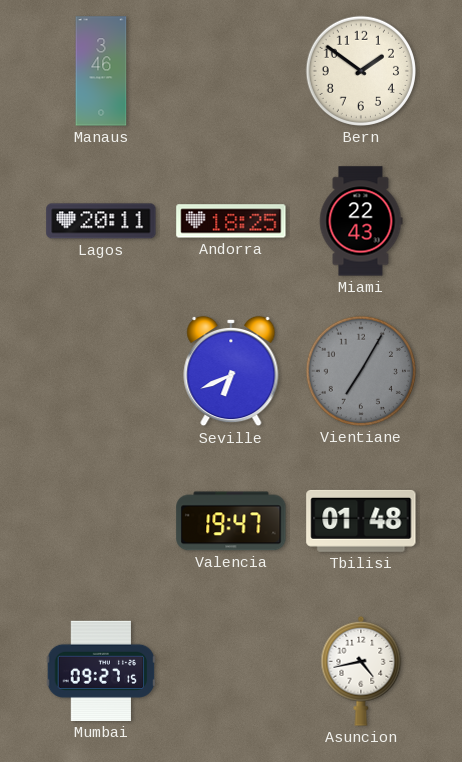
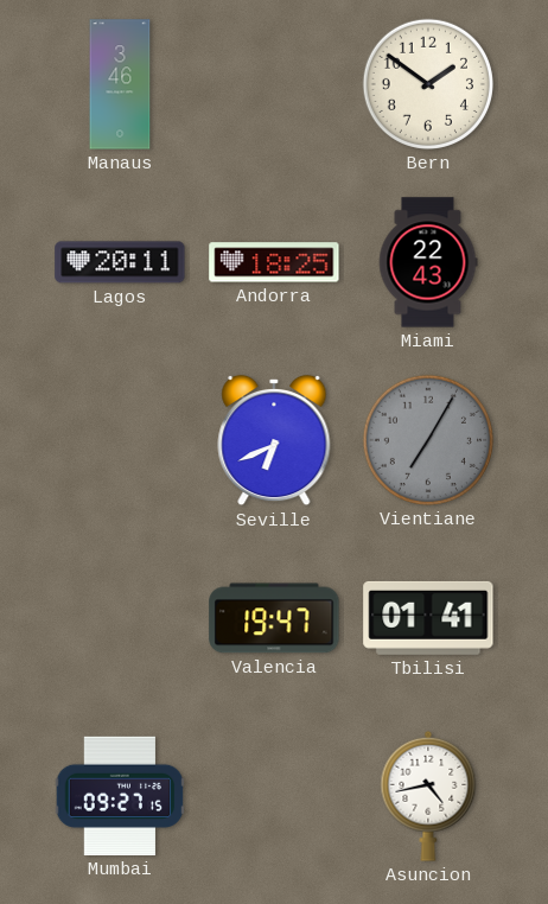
Tbilisi: 01:48 -> 01:41 (428, 618)
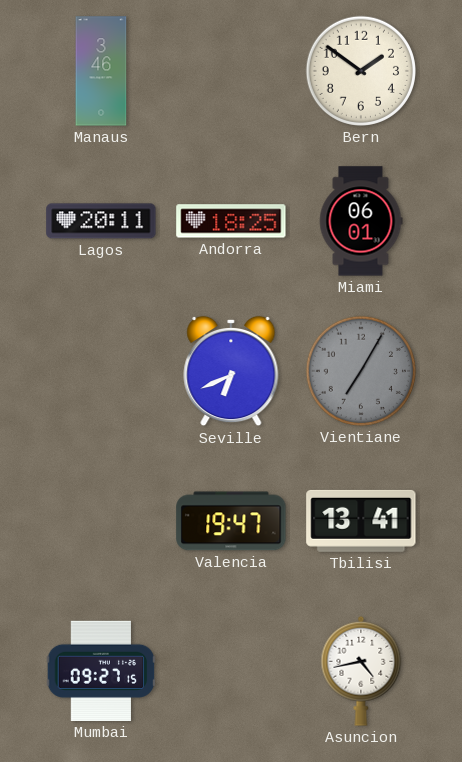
Miami: 22:43 -> 06:01 (361, 221)
Tbilisi: 01:41 -> 13:41 (361, 521)
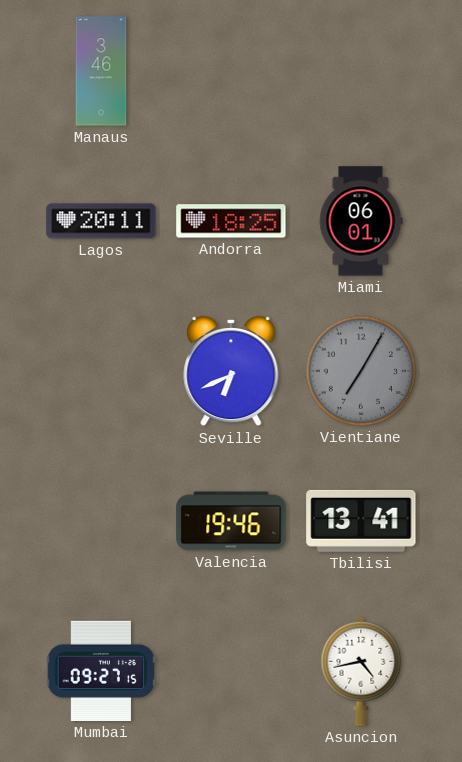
Bern: 1:51 -> none (361, 71)
Valencia: 19:47 -> 19:46 (231, 521)
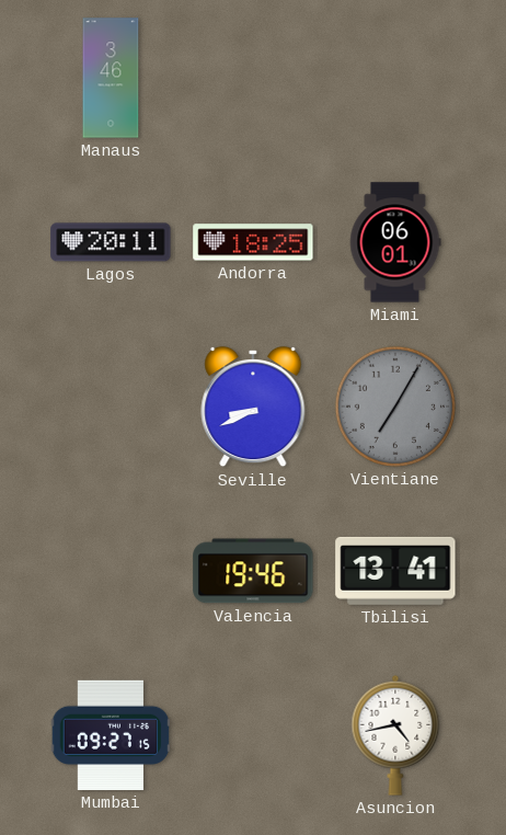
Seville: 6:41 -> 8:41 (253, 407)
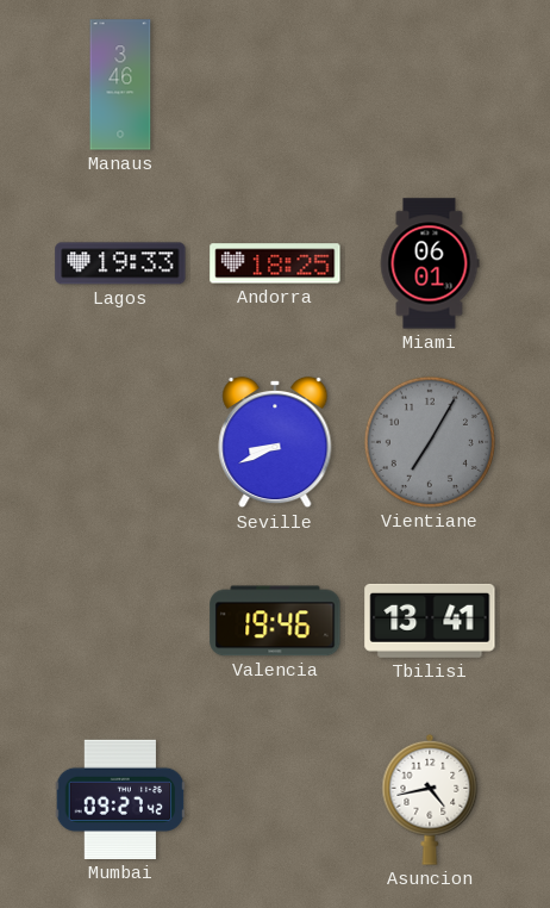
Lagos: 20:11 -> 19:33 (120, 263)
Mumbai: 09:27:15 -> 09:27:42 (120, 800)
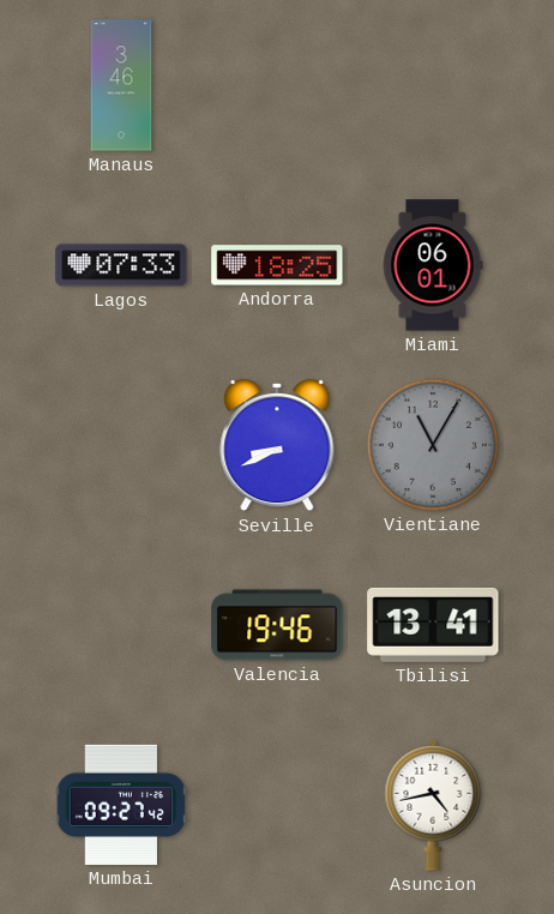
Lagos: 19:33 -> 07:33 (121, 265)
Vientiane: 7:05 -> 11:05 (433, 445)
